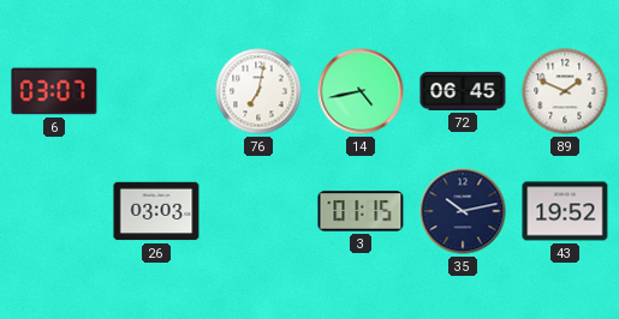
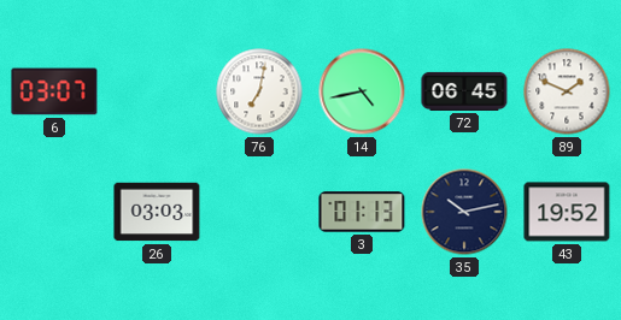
3: 01:15 -> 01:13 (362, 212)
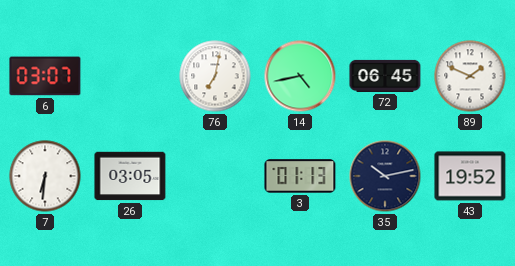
7: none -> 6:31 (45, 176)
26: 03:03 -> 03:05 (130, 176)
